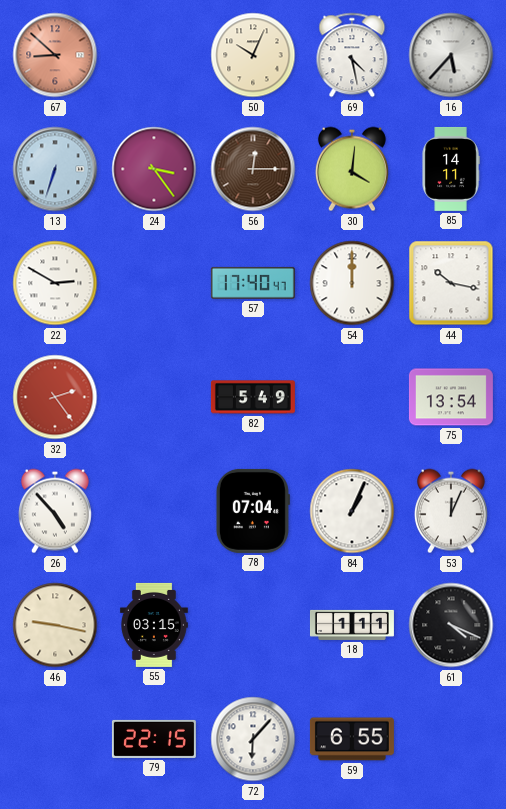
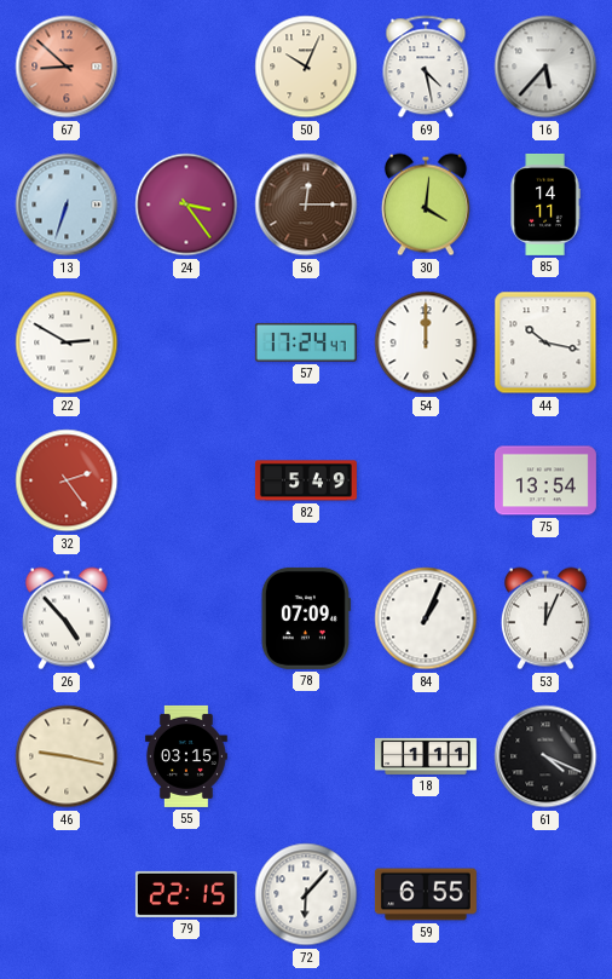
57: 17:40 -> 17:24 (306, 342)
78: 07:04 -> 07:09 (306, 618)
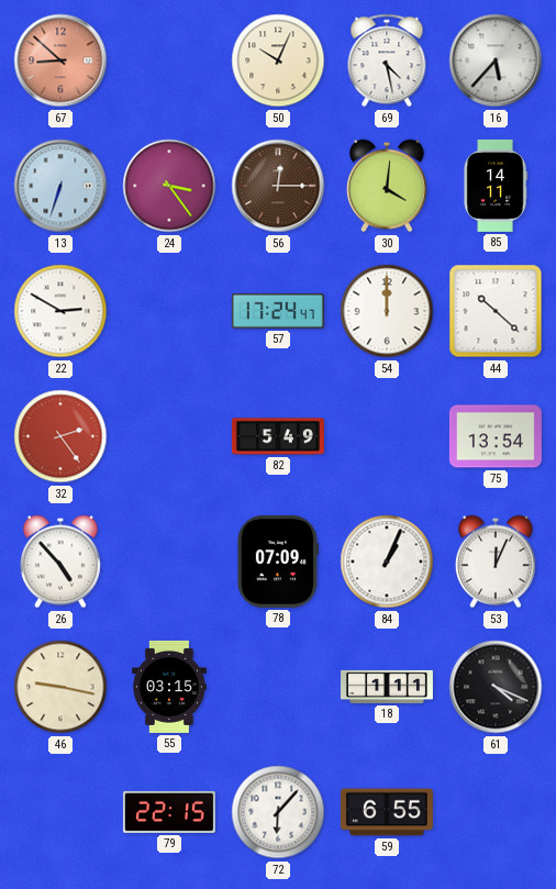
44: 10:17 -> 10:22 (496, 311)
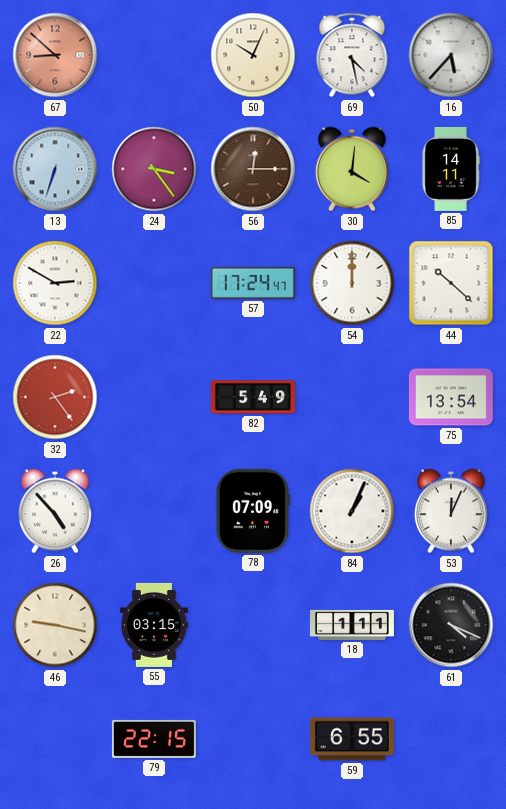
72: 6:07 -> none (278, 812)
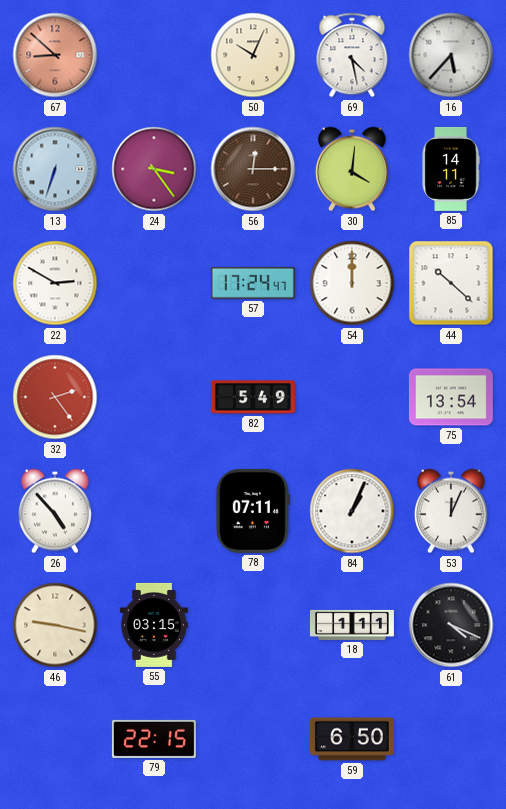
78: 07:09 -> 07:11 (253, 511)
59: 6:55 -> 6:50 (352, 739)
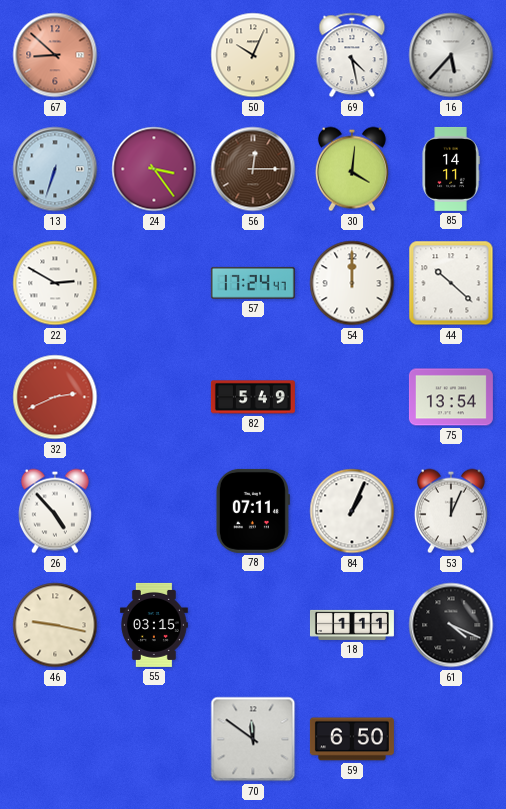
32: 2:24 -> 2:41 (55, 397)
79: 22:15 -> none (154, 739)
70: none -> 11:51 (253, 739)
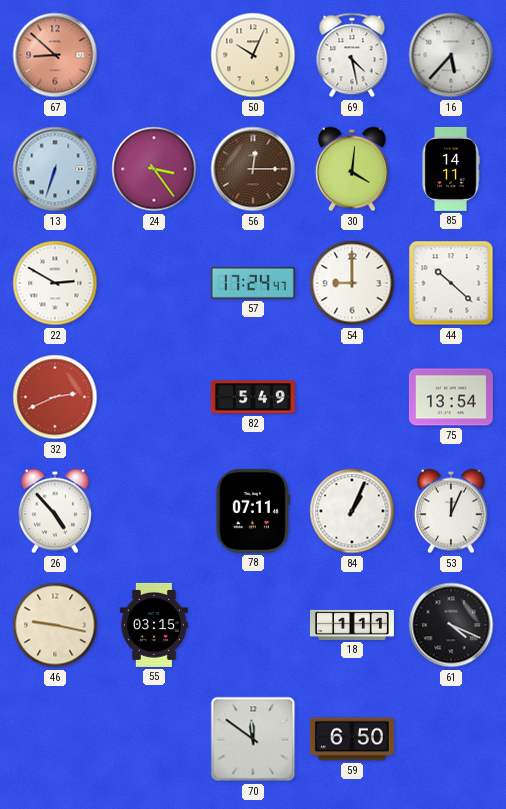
54: 12:00 -> 9:00 (352, 283)
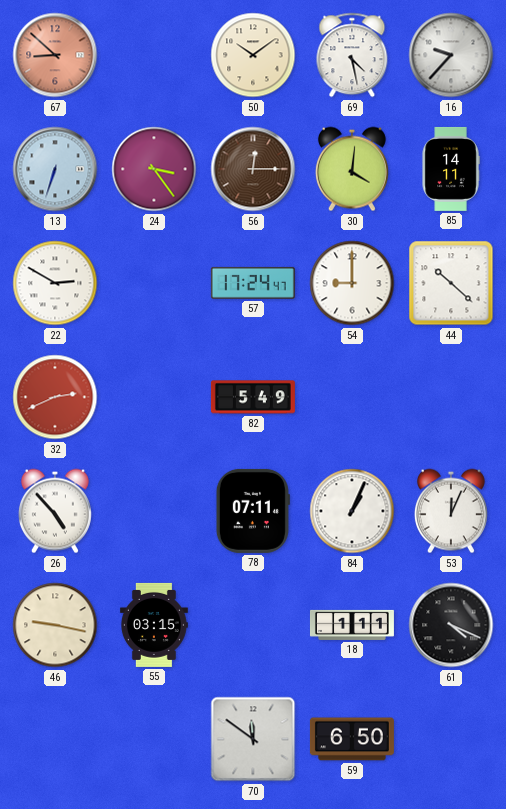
50: 10:04 -> 10:09 (253, 55)
16: 5:37 -> 9:37 (451, 55)
75: 13:54 -> none (451, 397)
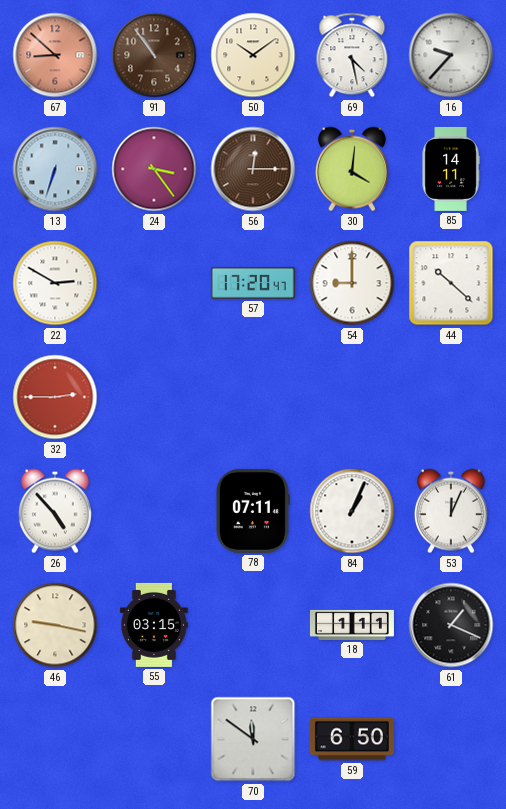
91: none -> 10:54 (154, 55)
57: 17:24 -> 17:20 (253, 283)
32: 2:41 -> 2:45 (55, 397)
82: 5:49 -> none (253, 397)
61: 4:19 -> 1:19 (451, 625)
